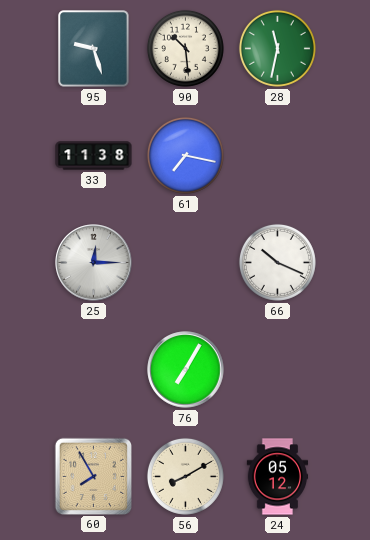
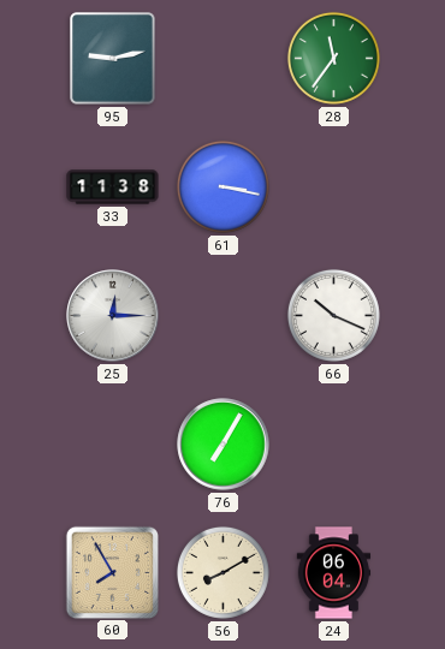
95: 9:27 -> 9:13 (113, 59)
90: 10:29 -> none (185, 48)
28: 11:32 -> 11:36 (333, 58)
61: 7:17 -> 3:17 (222, 186)
24: 05:12 -> 06:04 (334, 573)
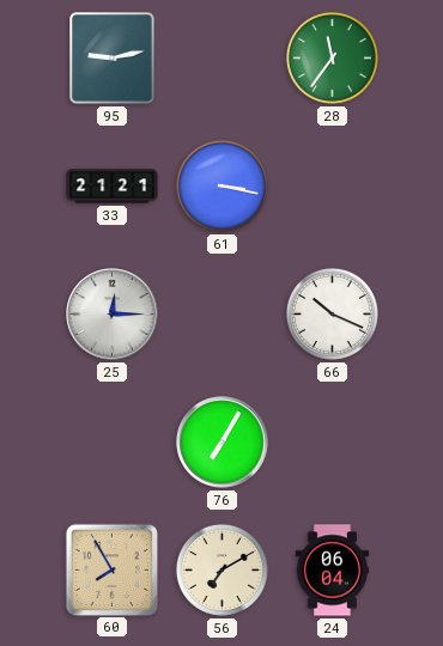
33: 11:38 -> 21:21 (113, 187)
56: 8:10 -> 7:10 (221, 569)
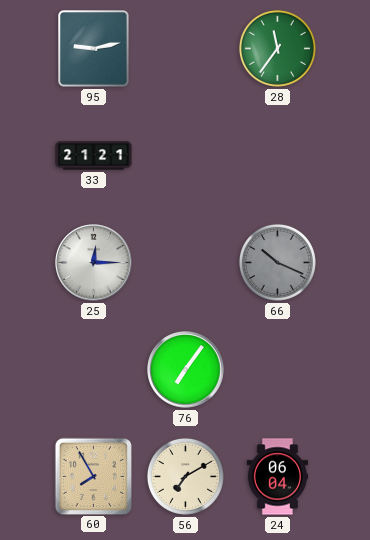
61: 3:17 -> none (221, 185)
66 dial: white -> grey (277, 262)
76: 7:05 -> 7:06 (186, 370)
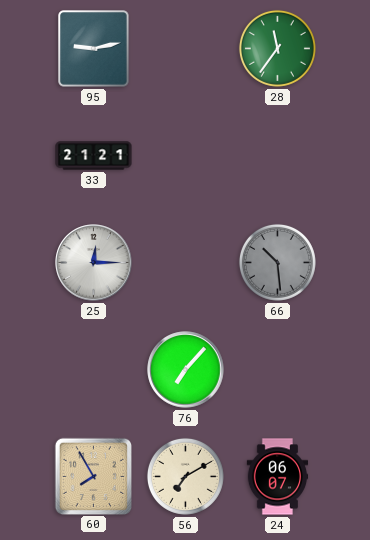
66: 10:19 -> 10:29 (277, 262)
76: 7:06 -> 7:07 (186, 370)
24: 06:04 -> 06:07 (278, 477)
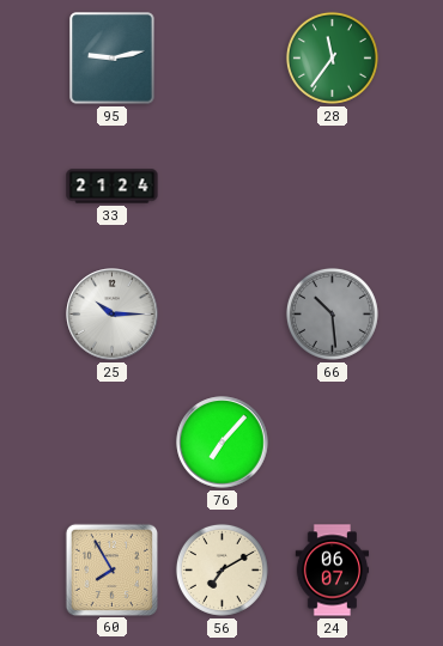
33: 21:21 -> 21:24 (113, 187)
25: 12:15 -> 10:15 (113, 315)
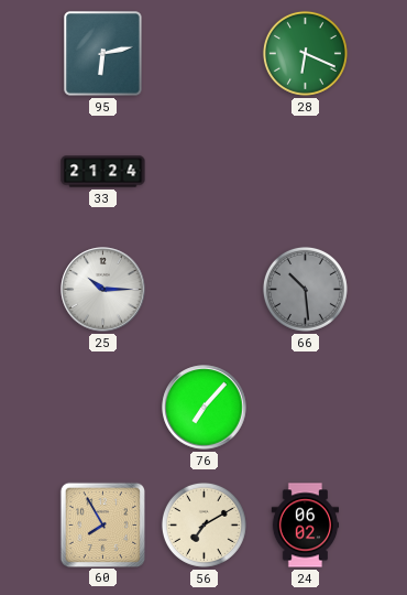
95: 9:13 -> 6:13 (103, 54)
28: 11:36 -> 6:19 (305, 53)
24: 06:07 -> 06:02 (306, 526)
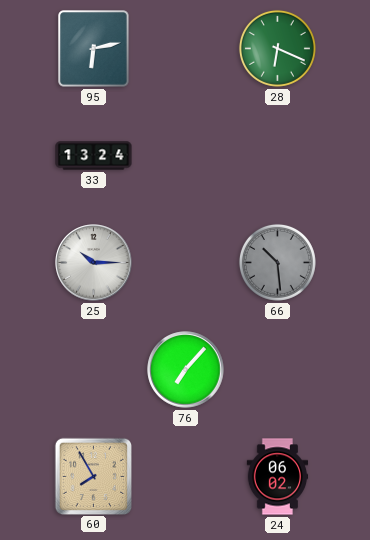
33: 21:24 -> 13:24 (94, 156)
56: 7:10 -> none (204, 524)
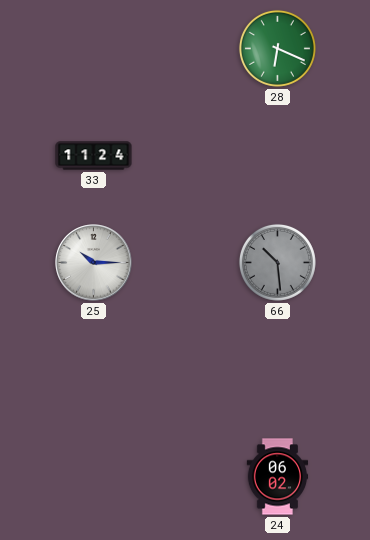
95: 6:13 -> none (94, 49)
33: 13:24 -> 11:24 (94, 156)
76: 7:07 -> none (186, 370)
60: 7:55 -> none (93, 476)
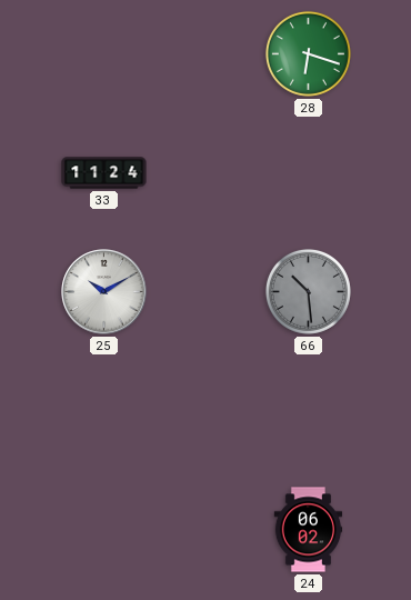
28: 6:19 -> 6:18 (308, 53)
25: 10:15 -> 10:10 (104, 292)
